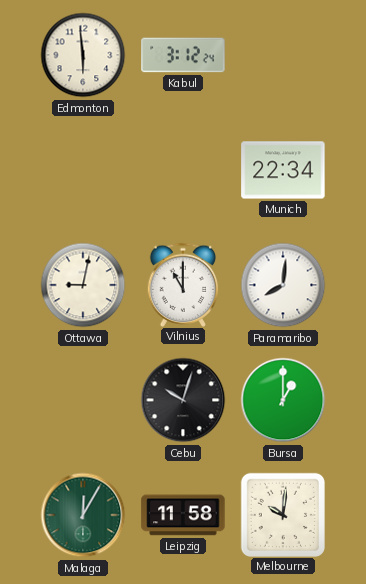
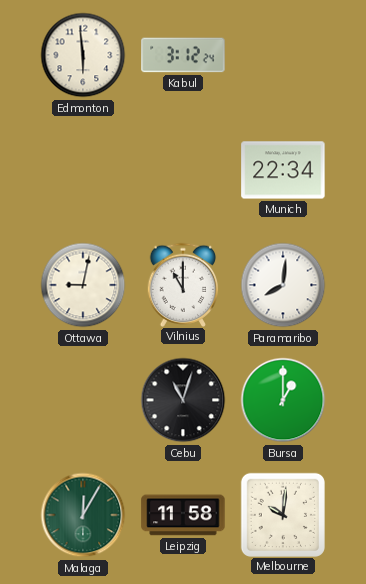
Cebu: 10:03 -> 11:03 (183, 400)
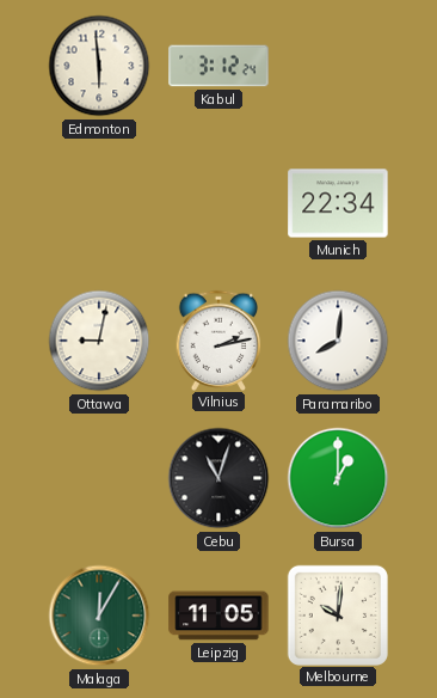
Vilnius: 11:00 -> 2:13 (219, 339)
Leipzig: 11:58 -> 11:05 (219, 616)
